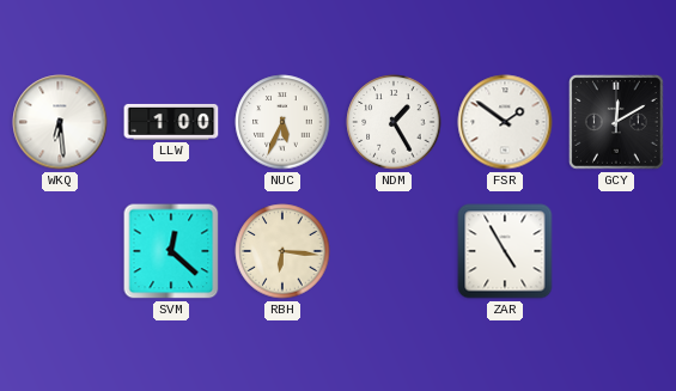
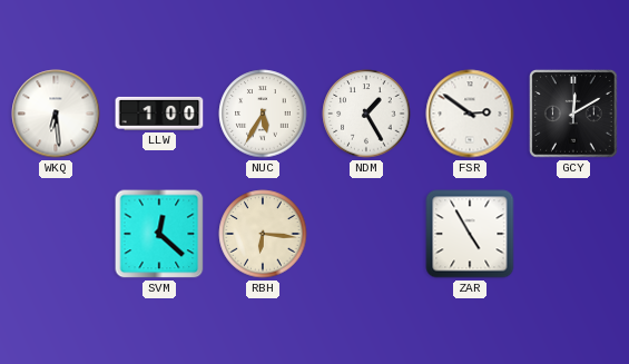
NUC: 5:34 -> 5:35 (263, 114)
FSR: 1:51 -> 2:51 (470, 114)
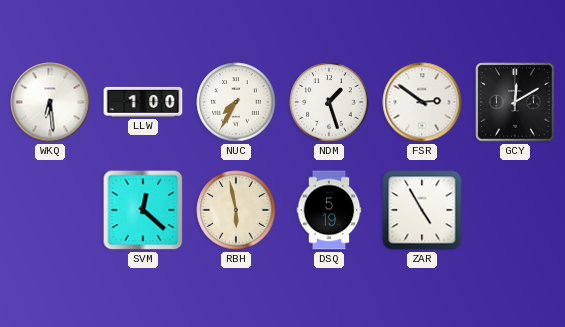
NUC: 5:35 -> 7:35 (236, 102)
NDM: 1:25 -> 1:27 (329, 102)
RBH: 6:16 -> 5:58 (236, 210)
DSQ: none -> 5:19 (329, 210)
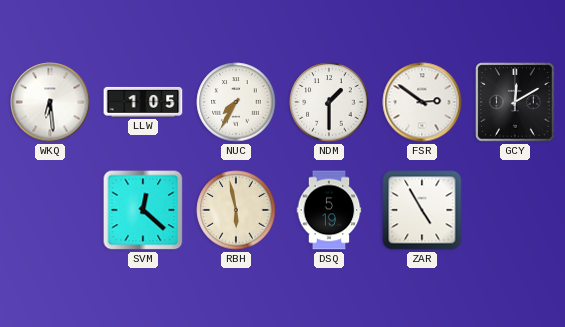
LLW: 1:00 -> 1:05 (143, 102)
NDM: 1:27 -> 1:30 (329, 102)
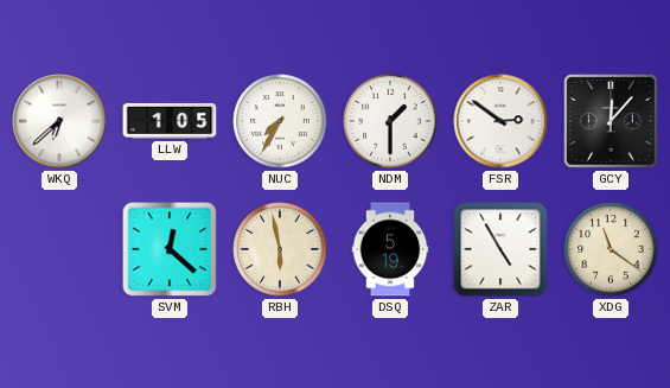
WKQ: 6:29 -> 6:38 (59, 121)
GCY: 12:10 -> 12:07 (611, 121)
XDG: none -> 11:21 (611, 249)
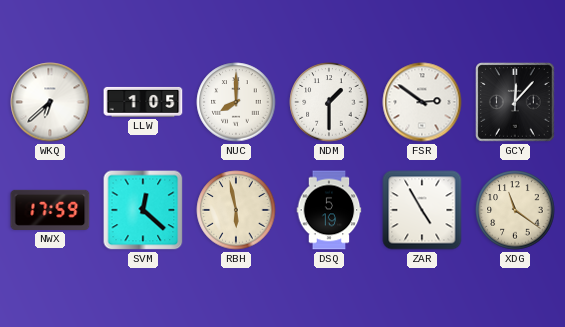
NUC: 7:35 -> 8:00 (236, 102)
NWX: none -> 17:59 (50, 210)
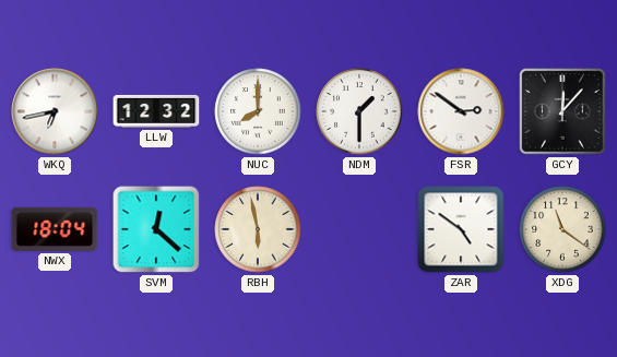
WKQ: 6:38 -> 6:43 (55, 111)
LLW: 1:05 -> 12:32 (156, 111)
NWX: 17:59 -> 18:04 (55, 229)
DSQ: 5:19 -> none (329, 210)
ZAR: 4:55 -> 4:51 (461, 229)
